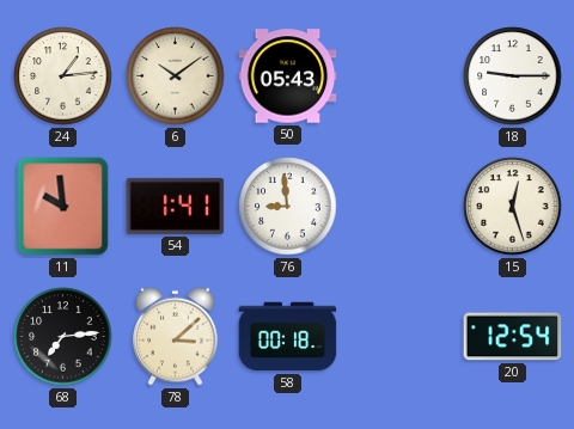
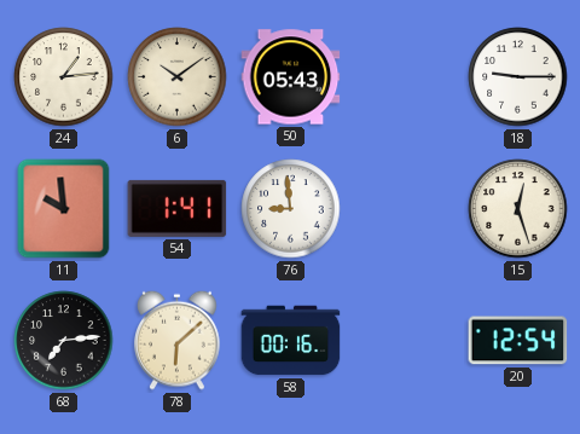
78: 3:08 -> 6:08 (178, 340)
58: 00:18 -> 00:16 (291, 341)
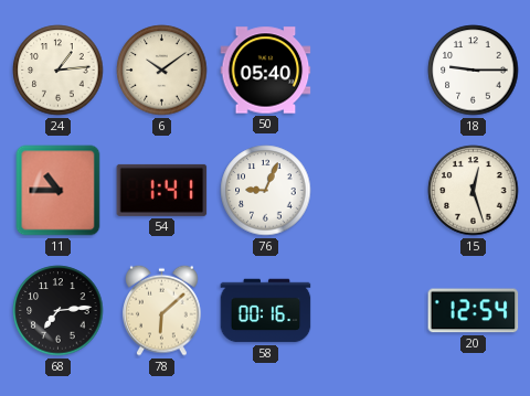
50: 05:43 -> 05:40 (266, 71)
11: 9:59 -> 10:45 (59, 191)
76: 8:59 -> 9:04 (266, 191)
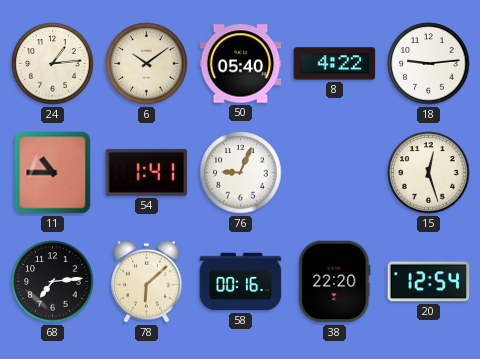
8: none -> 4:22 (335, 64)
18: 9:15 -> 9:14 (429, 64)
38: none -> 22:20 (335, 282)
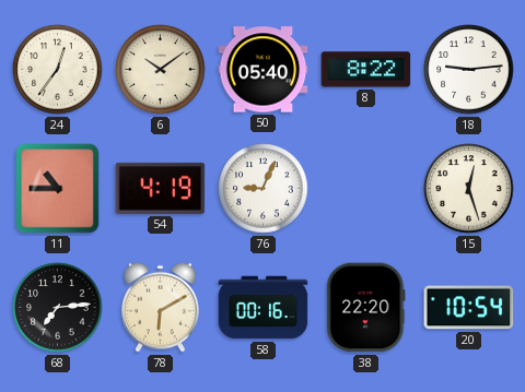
24: 1:14 -> 12:36 (58, 70)
8: 4:22 -> 8:22 (366, 70)
54: 1:41 -> 4:19 (161, 188)
78: 6:08 -> 6:10 (161, 307)
20: 12:54 -> 10:54 (469, 308)
